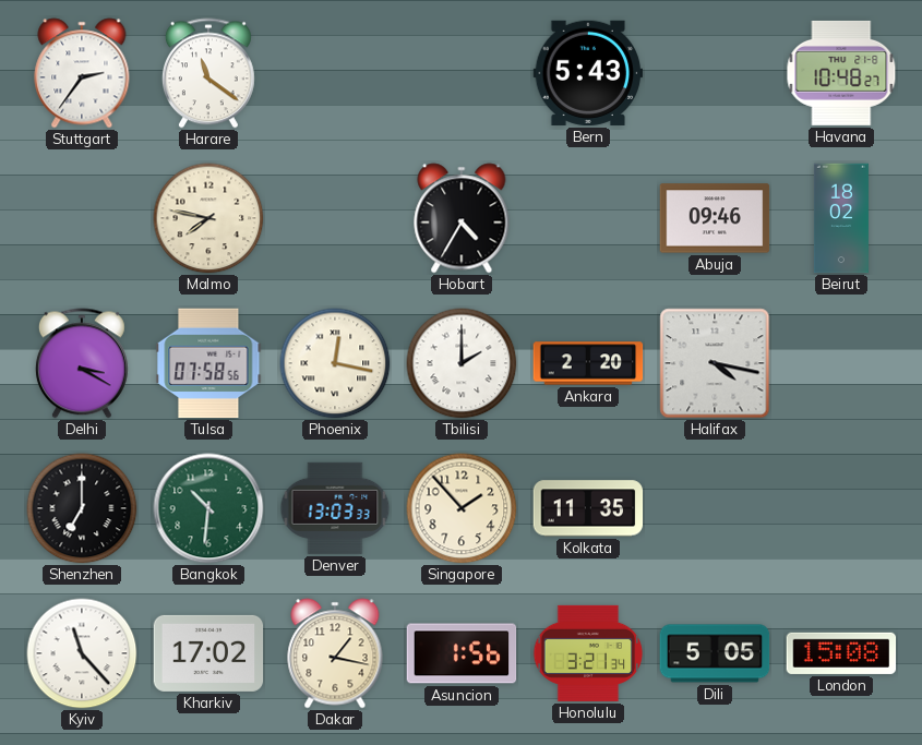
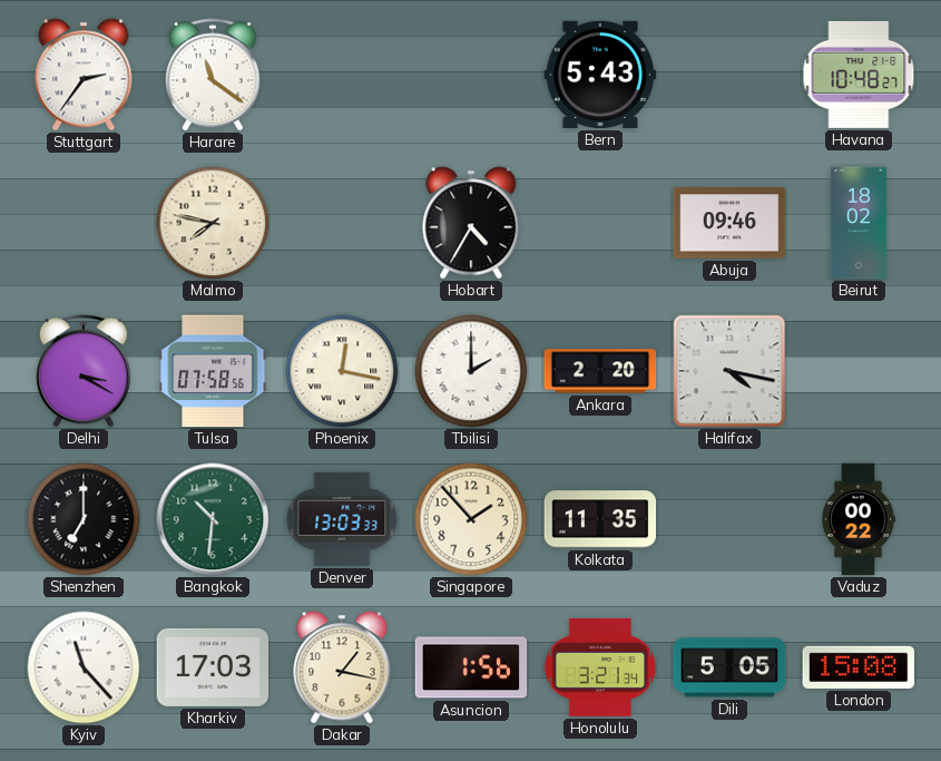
Vaduz: none -> 00:22 (859, 519)
Kharkiv: 17:02 -> 17:03 (213, 667)
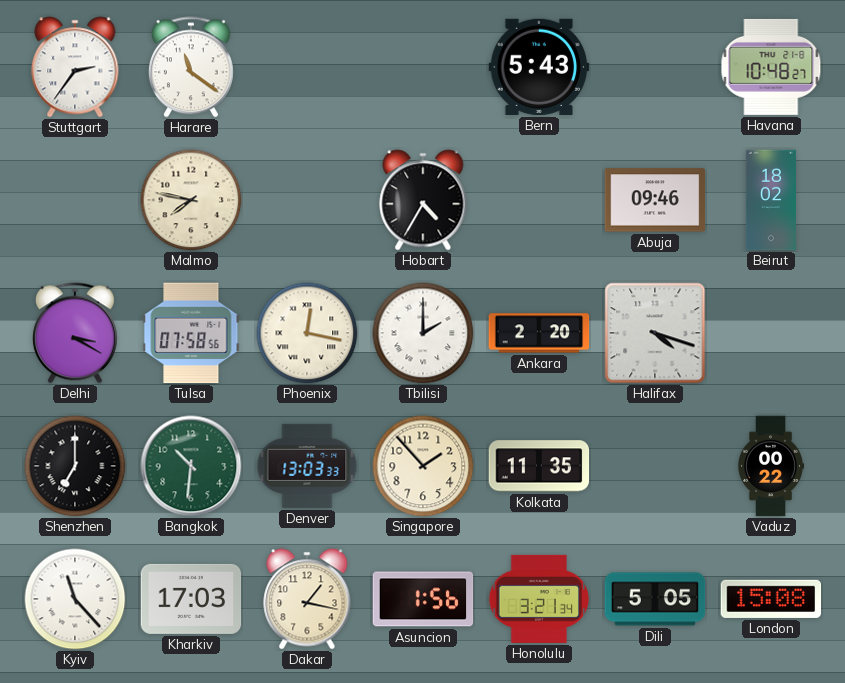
Halifax: 4:17 -> 4:18 (655, 333)
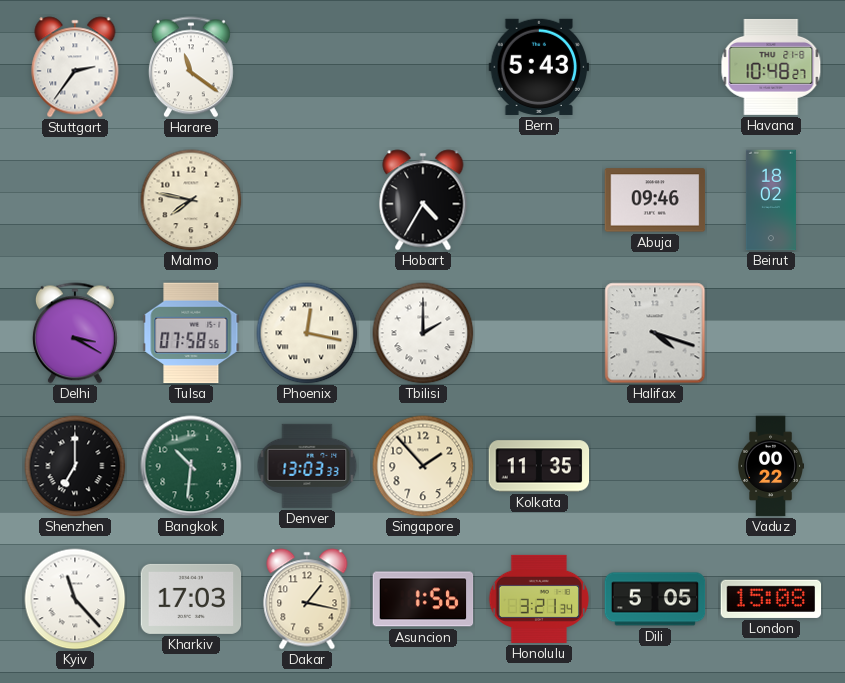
Ankara: 2:20 -> none (539, 333)
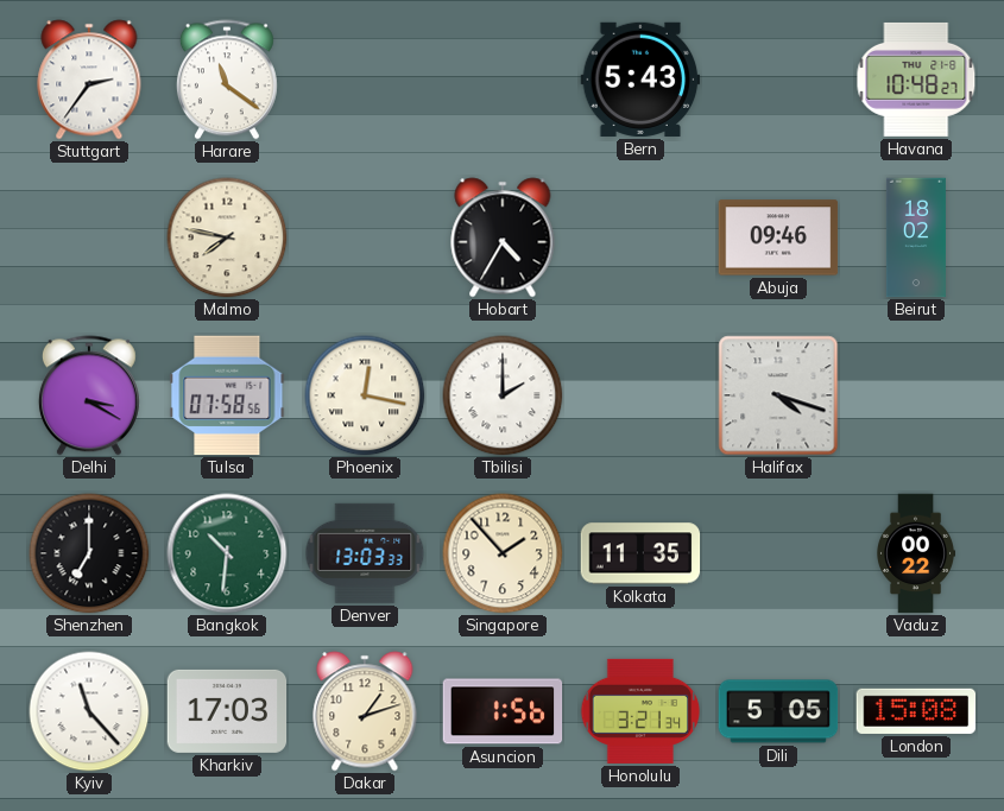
Dakar: 1:17 -> 1:12 (365, 711)
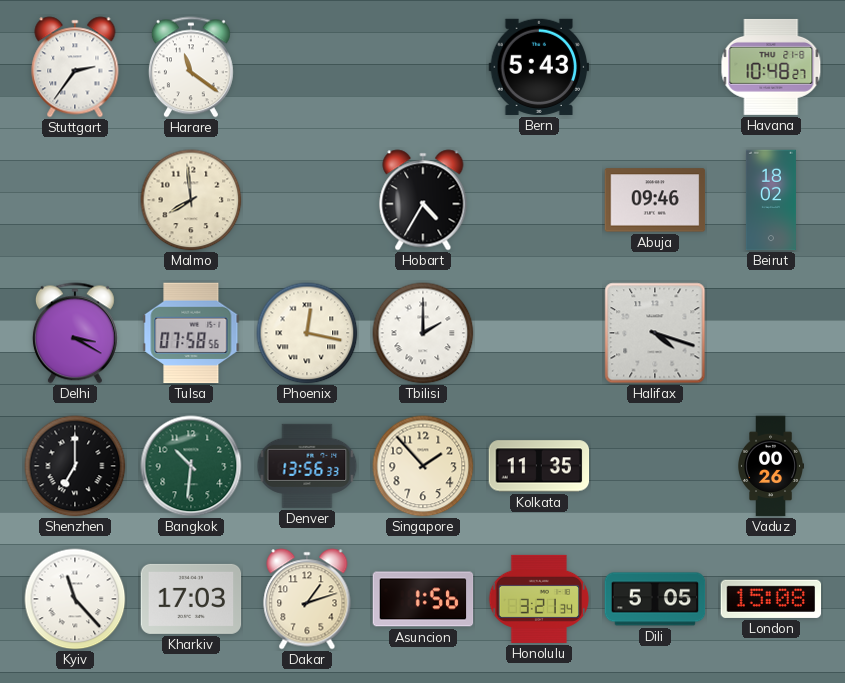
Malmo: 7:47 -> 7:59 (191, 200)
Denver: 13:03 -> 13:56 (307, 466)
Vaduz: 00:22 -> 00:26 (771, 466)
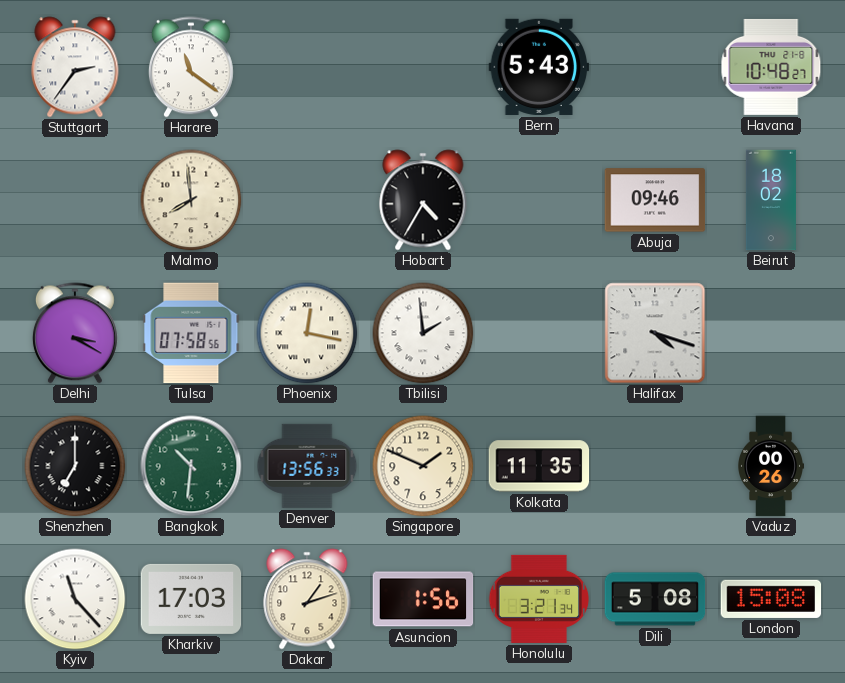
Tbilisi: 2:00 -> 1:59 (423, 333)
Singapore: 1:53 -> 1:49 (423, 466)
Dili: 5:05 -> 5:08 (655, 599)
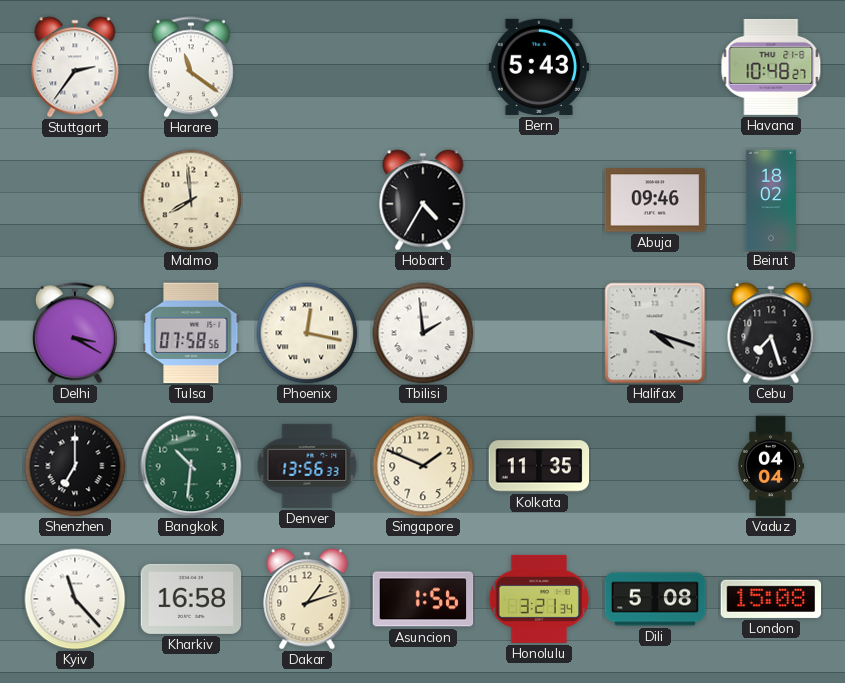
Cebu: none -> 7:27 (771, 333)
Vaduz: 00:26 -> 04:04 (771, 466)
Kharkiv: 17:03 -> 16:58 (191, 599)
